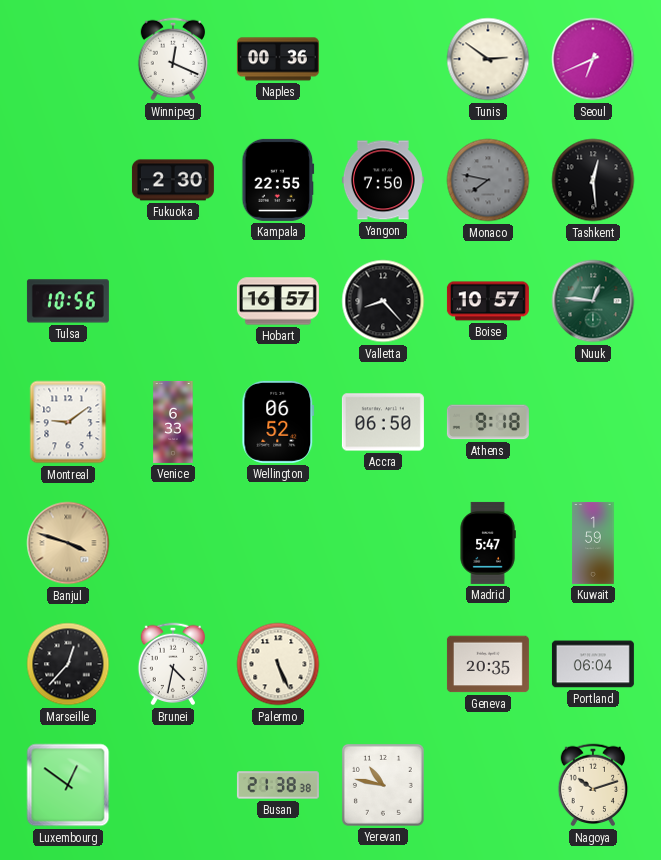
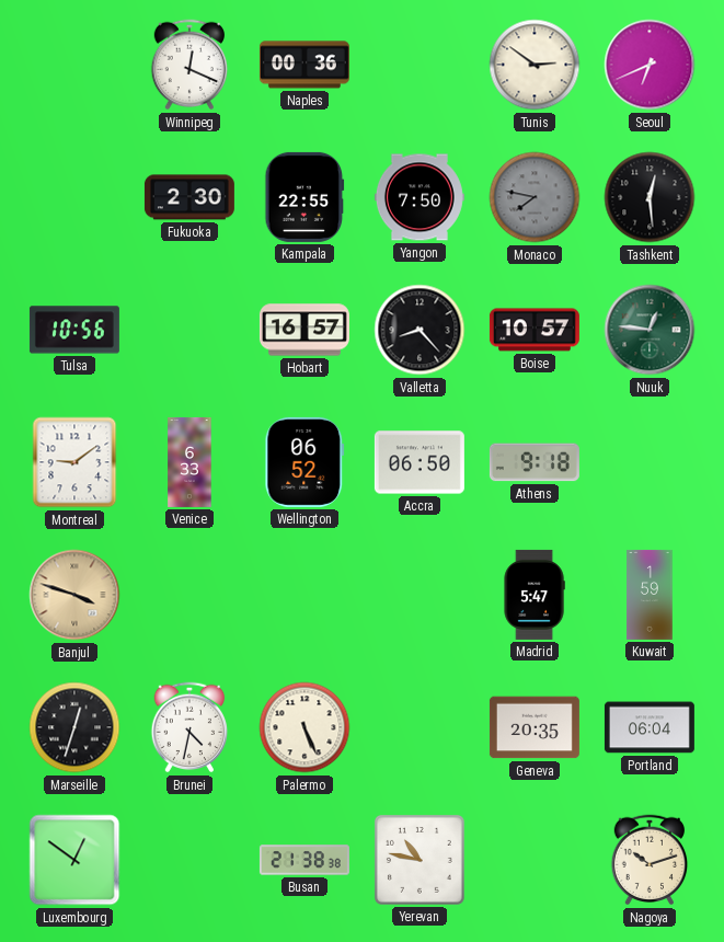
Marseille: 12:37 -> 12:33 (74, 727)
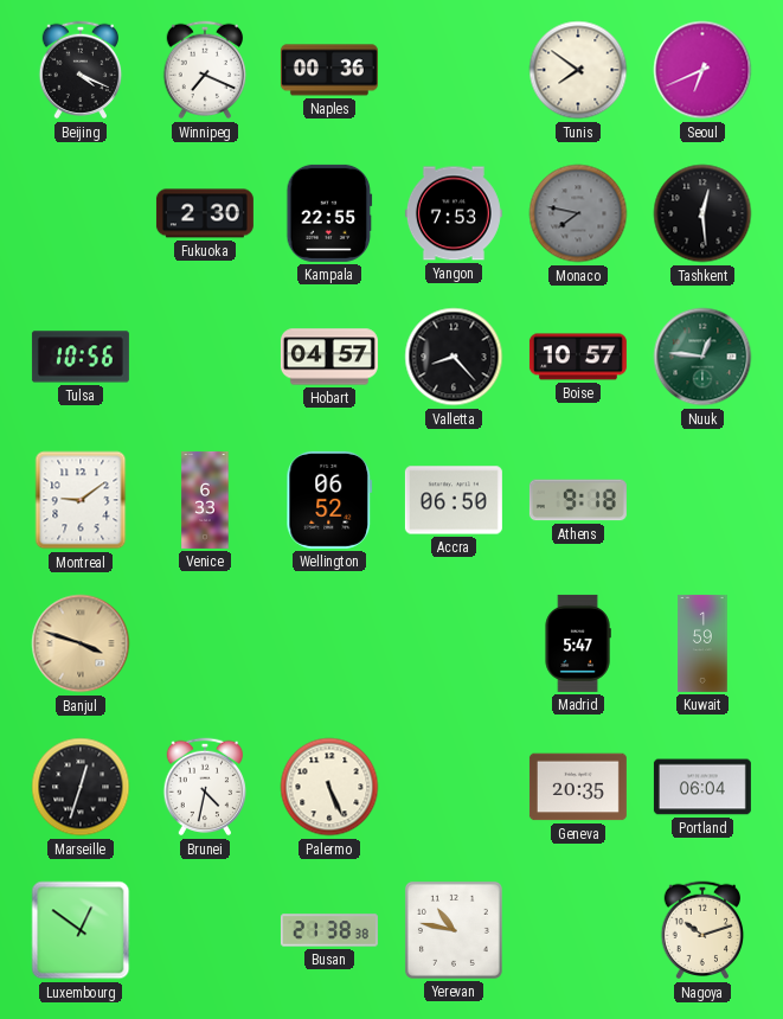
Beijing: none -> 4:19 (81, 70)
Winnipeg: 12:19 -> 7:19 (205, 70)
Tunis: 2:51 -> 7:51 (578, 70)
Yangon: 7:50 -> 7:53 (454, 213)
Hobart: 16:57 -> 04:57 (329, 357)
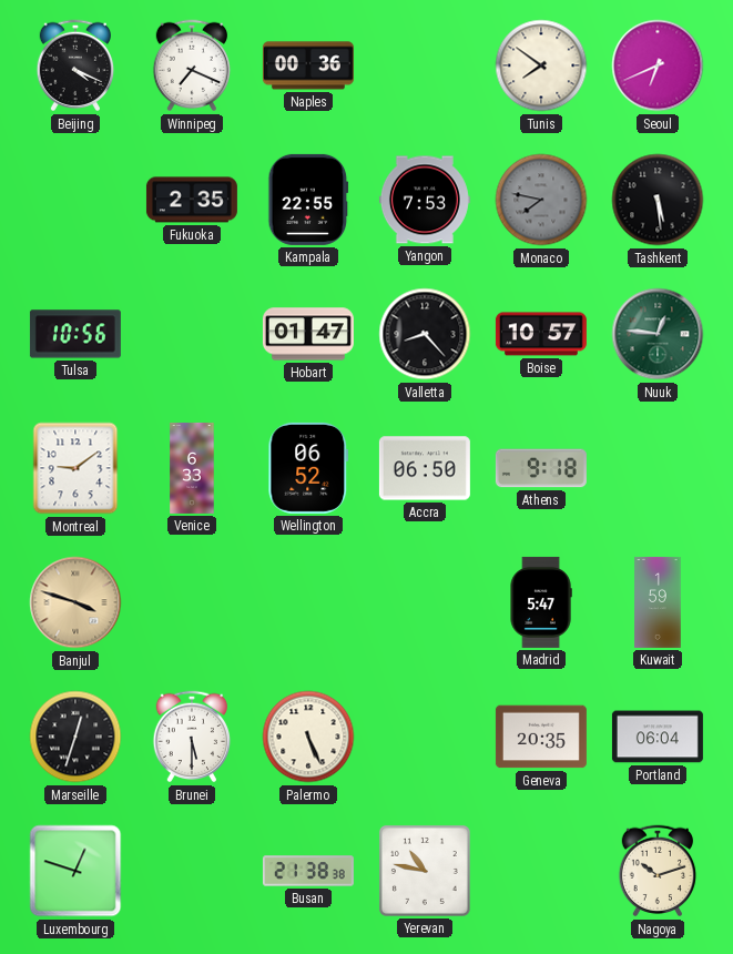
Fukuoka: 2:30 -> 2:35 (192, 200)
Tashkent: 12:29 -> 5:29 (658, 200)
Hobart: 04:57 -> 01:47 (308, 334)
Brunei: 4:32 -> 5:30 (192, 737)
Luxembourg: 12:51 -> 12:48 (75, 871)
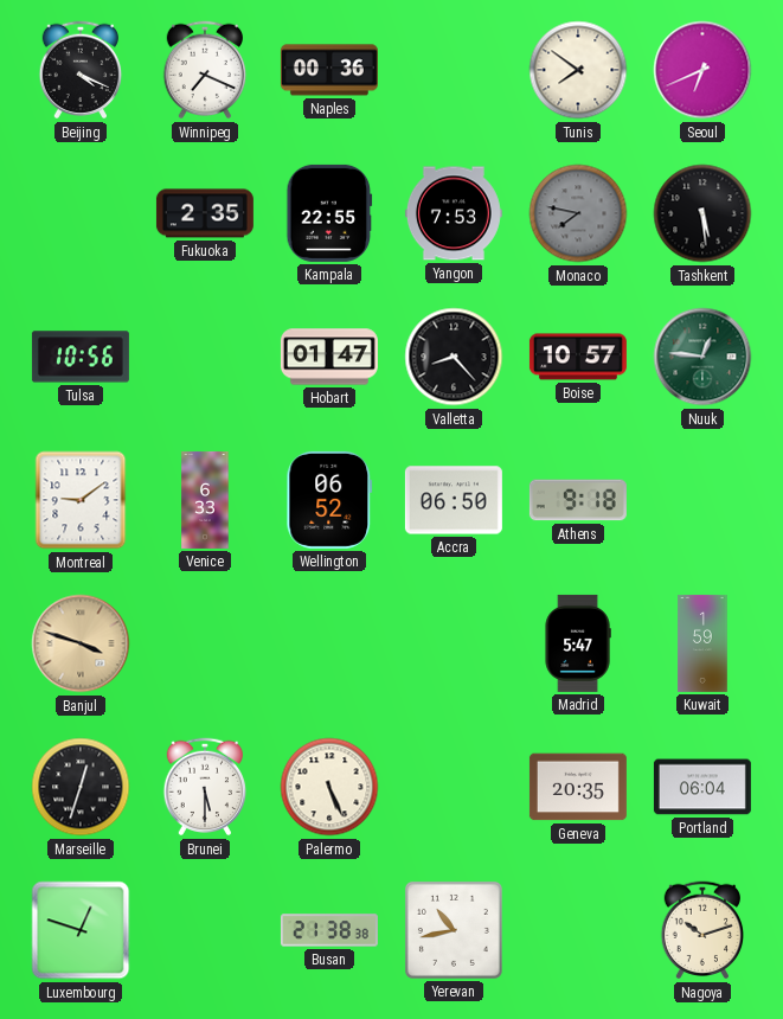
Yerevan: 10:47 -> 10:43 (454, 930)
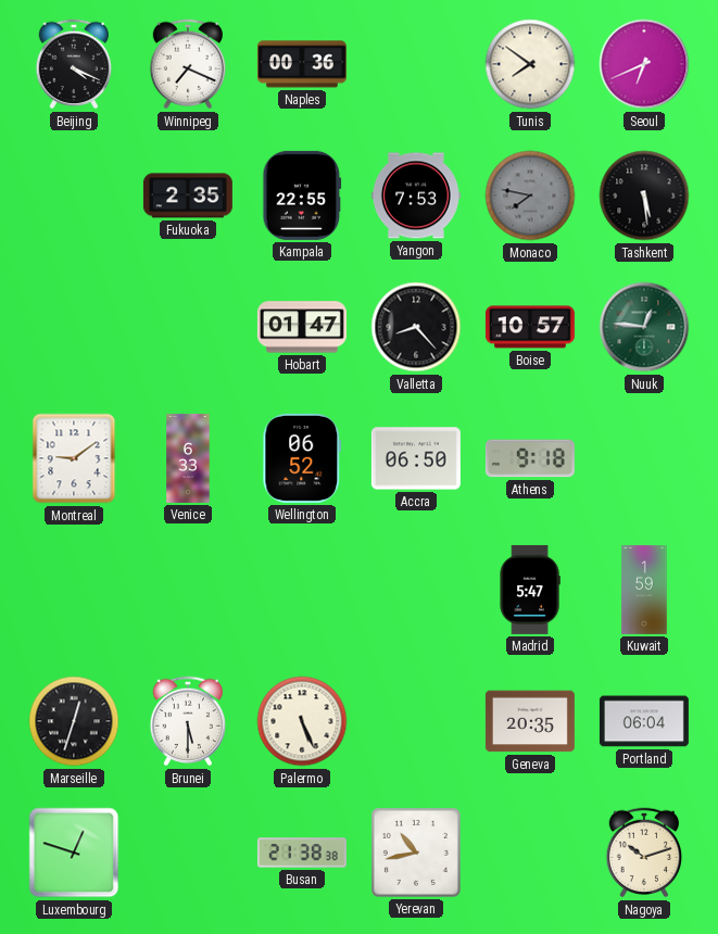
Tulsa: 10:56 -> none (81, 357)
Banjul: 3:48 -> none (81, 643)
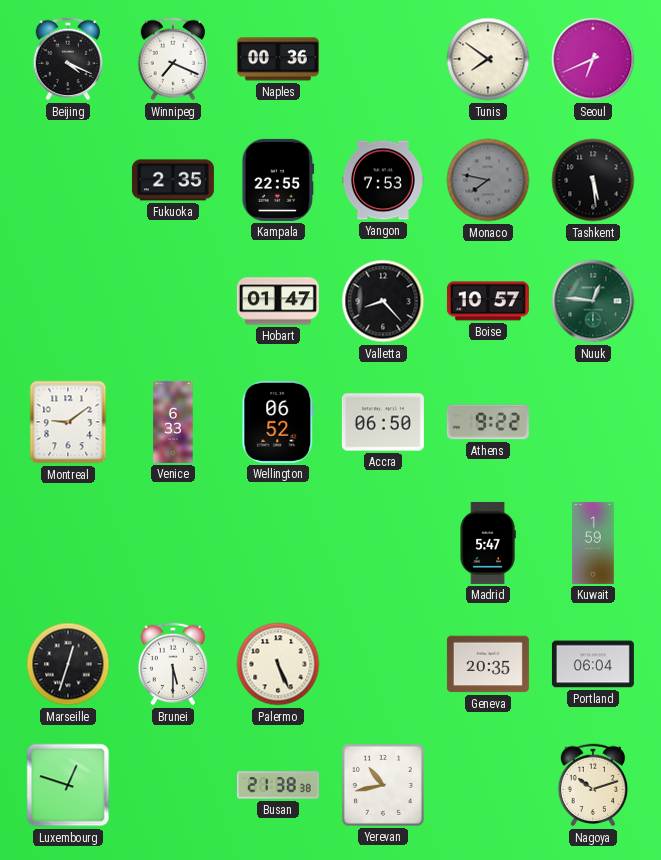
Athens: 9:18 -> 9:22 (488, 422)
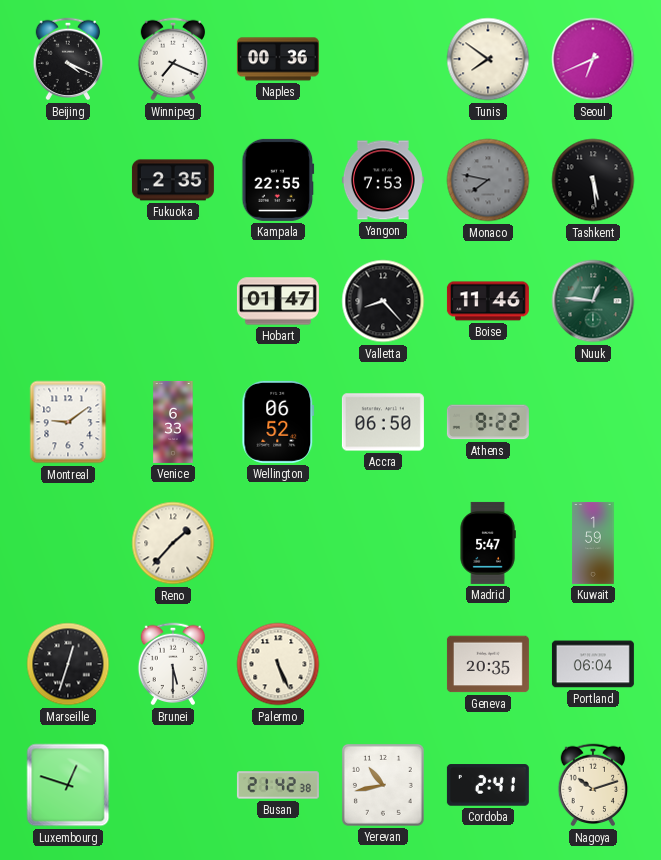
Boise: 10:57 -> 11:46 (488, 301)
Reno: none -> 1:37 (173, 543)
Busan: 21:38 -> 21:42 (278, 785)
Cordoba: none -> 2:41 (488, 785)
